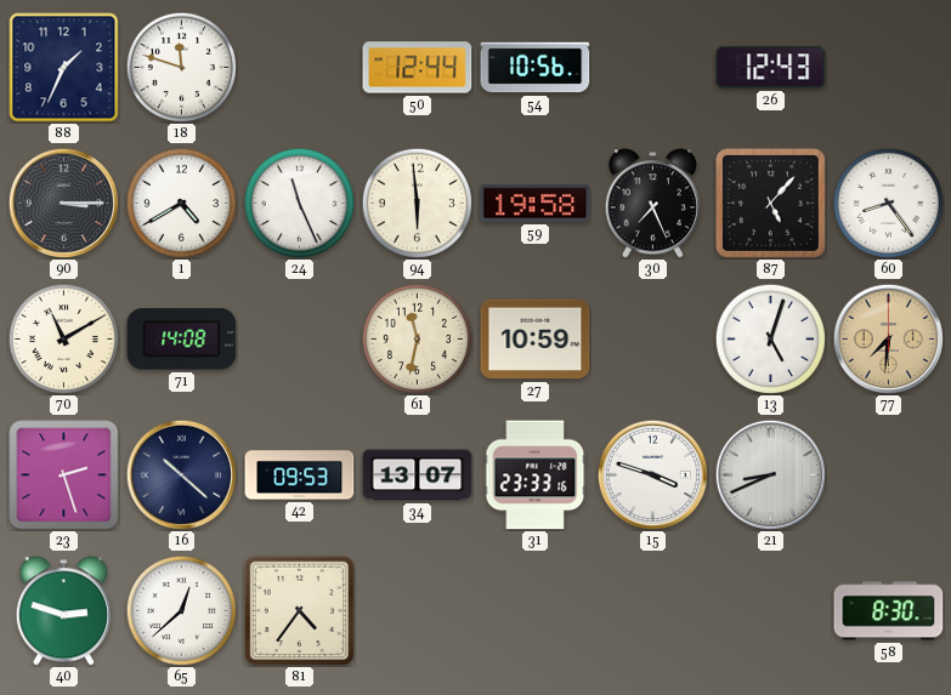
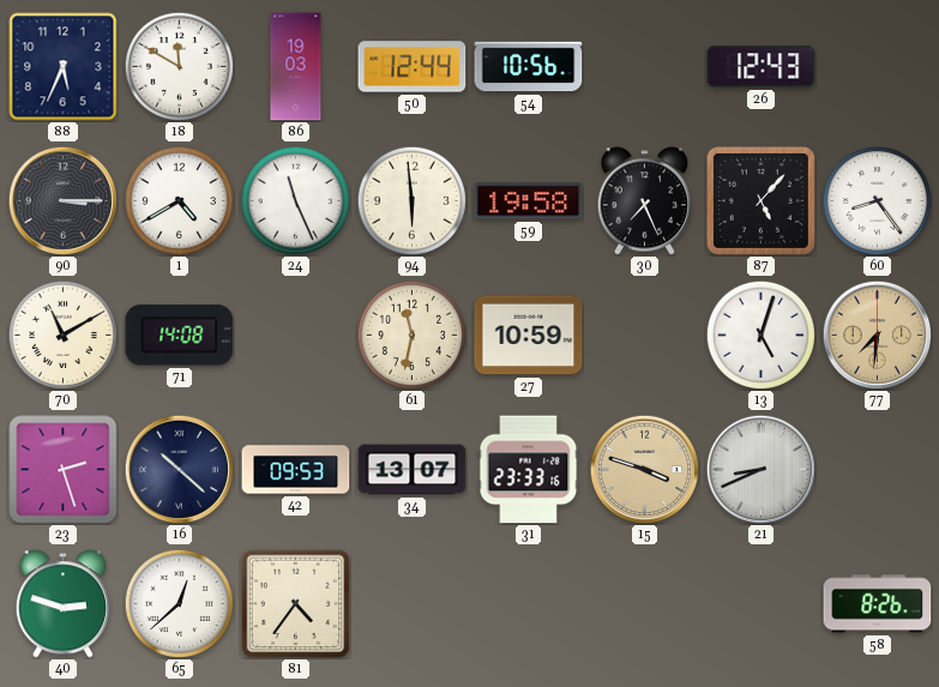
88: 1:34 -> 5:34 (64, 67)
18: 11:48 -> 11:50 (179, 66)
86: none -> 19:03 (296, 67)
15 dial: white -> champagne (644, 469)
58: 8:30 -> 8:26 (878, 604)
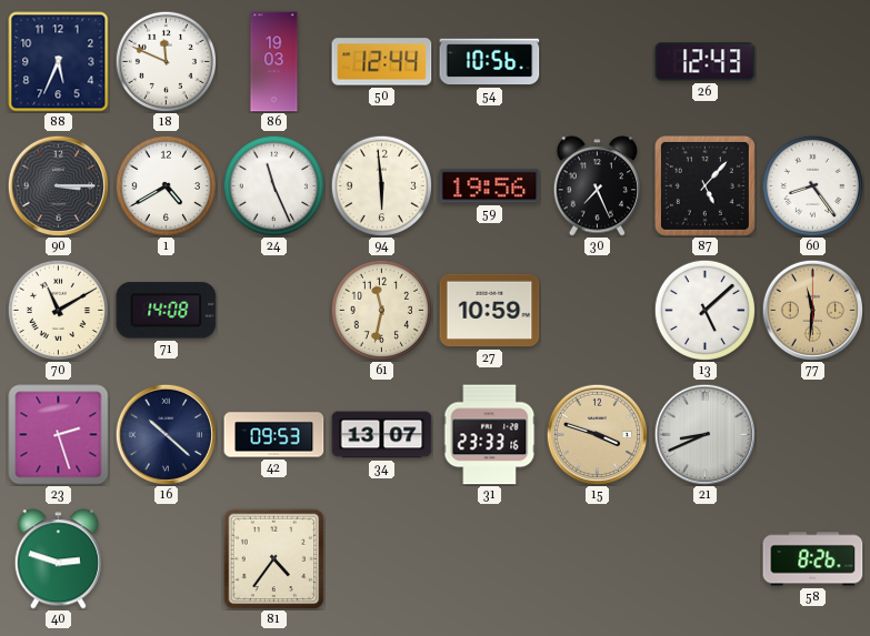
18: 11:50 -> 11:49 (166, 61)
59: 19:58 -> 19:56 (490, 186)
13: 5:03 -> 5:08 (704, 310)
77: 7:31 -> 11:31 (812, 310)
65: 12:38 -> none (179, 603)
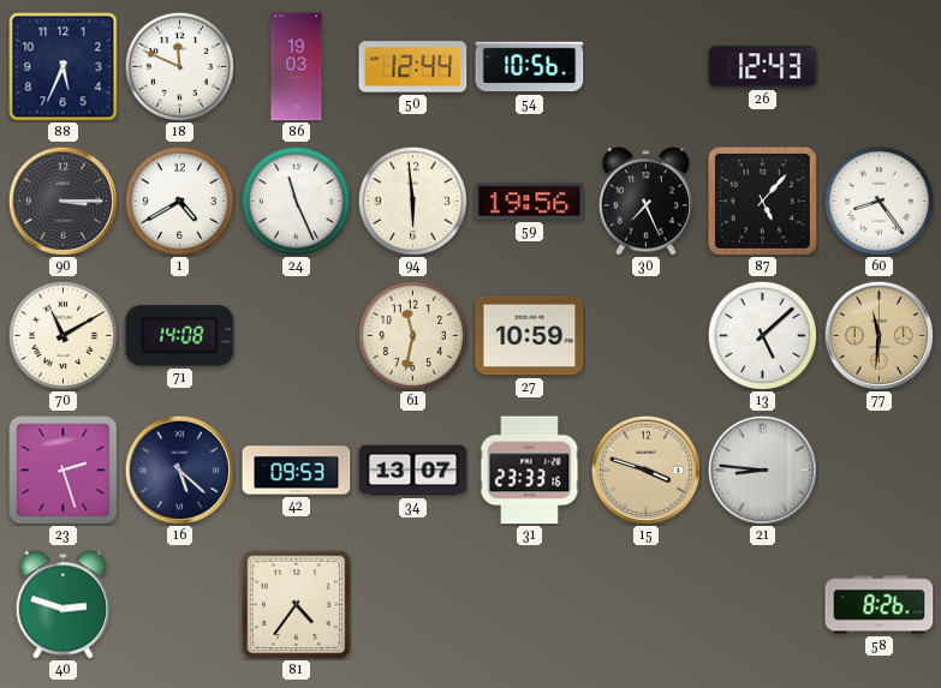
16: 10:22 -> 5:22 (179, 469)
21: 8:41 -> 8:46 (762, 469)
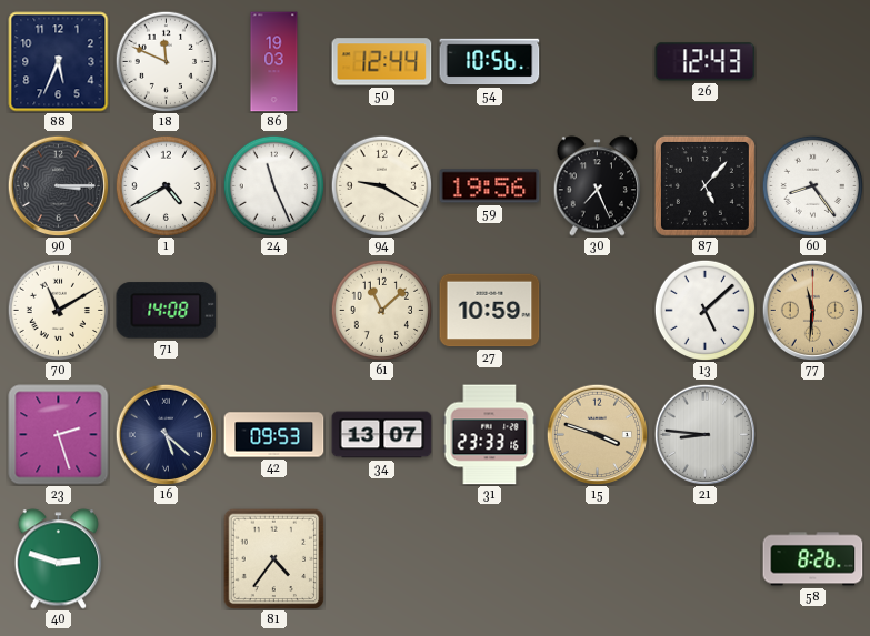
94: 5:59 -> 9:20 (381, 185)
61: 11:32 -> 11:08 (381, 310)
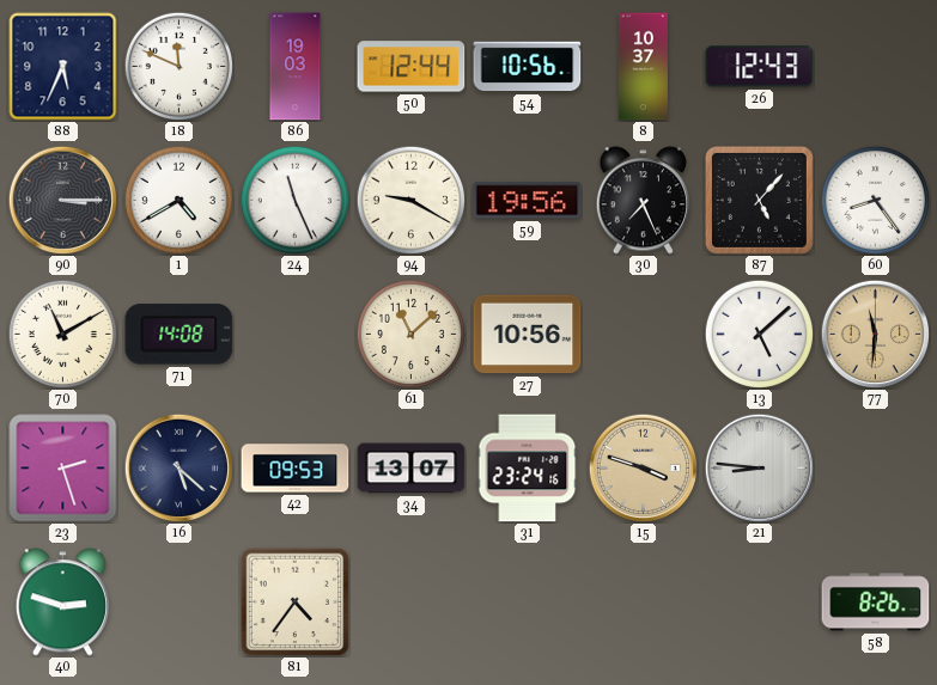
8: none -> 10:37 (643, 67)
27: 10:59 -> 10:56 (528, 335)
31: 23:33 -> 23:24 (528, 469)
